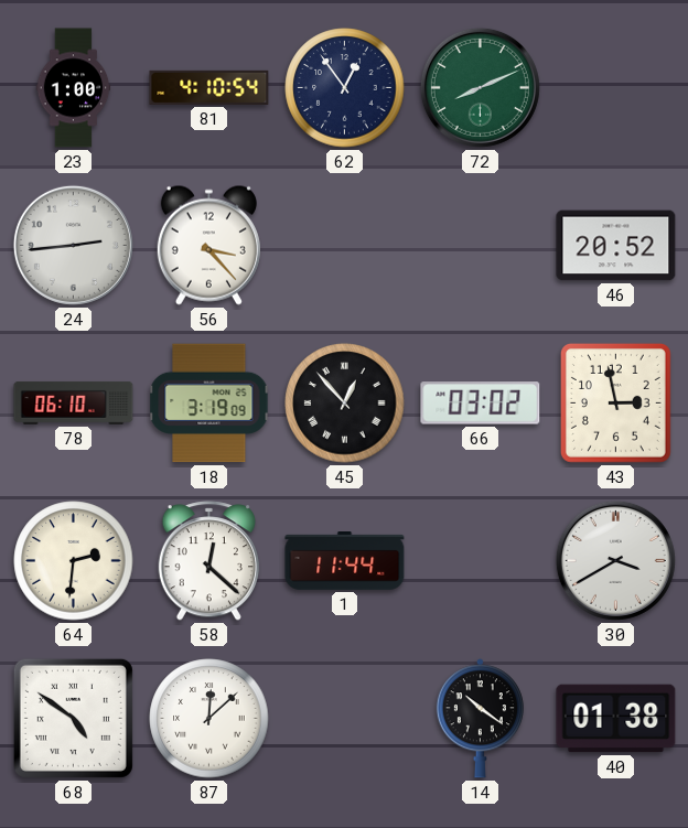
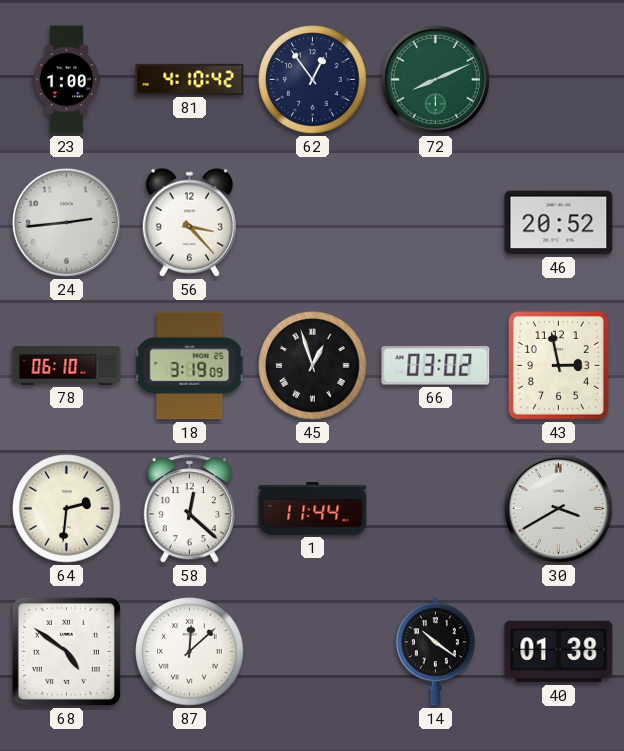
81: 4:10:54 -> 4:10:42 (190, 79)
45: 12:53 -> 12:57 (313, 366)
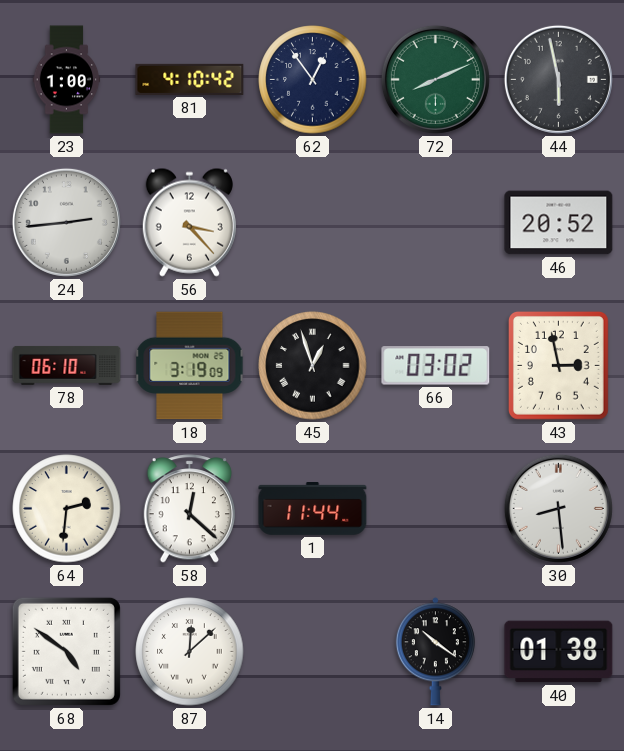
44: none -> 5:58 (558, 79)
30: 3:40 -> 8:29 (558, 508)
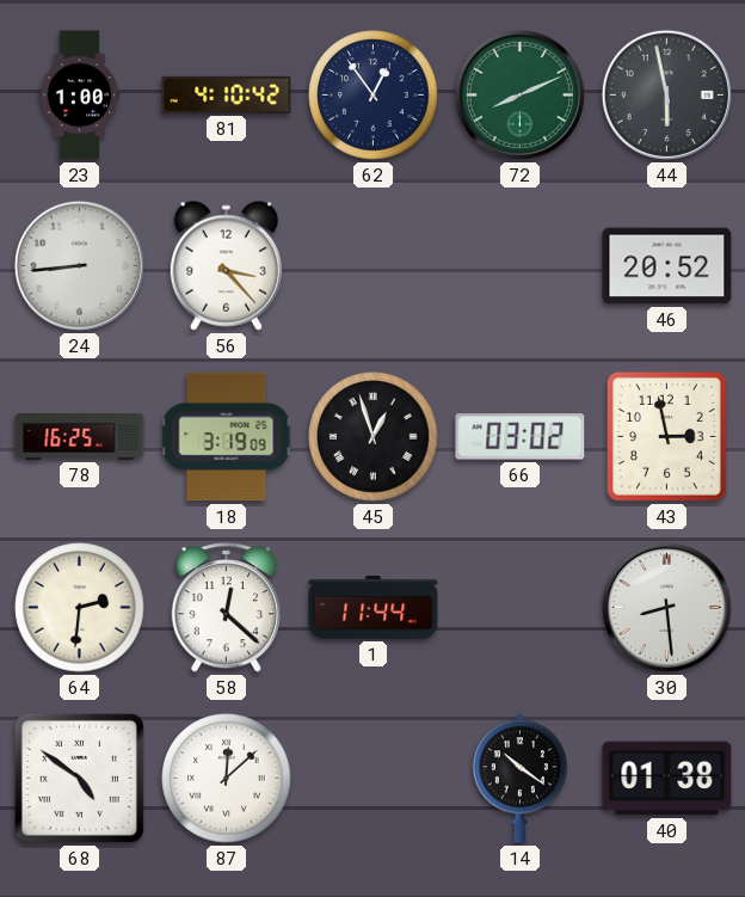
24: 2:44 -> 8:44 (79, 265)
78: 06:10 -> 16:25 (80, 437)
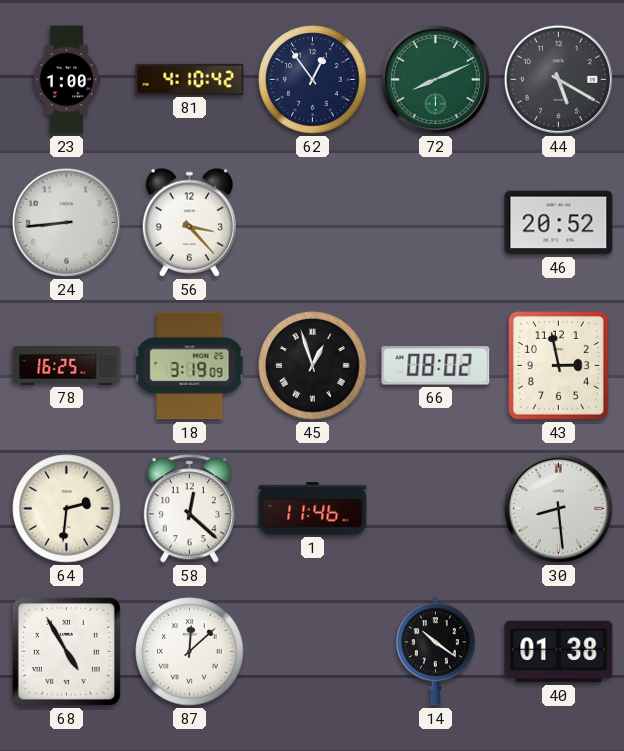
44: 5:58 -> 5:20 (558, 79)
66: 03:02 -> 08:02 (436, 366)
1: 11:44 -> 11:46 (313, 509)
68: 4:51 -> 4:55 (66, 651)
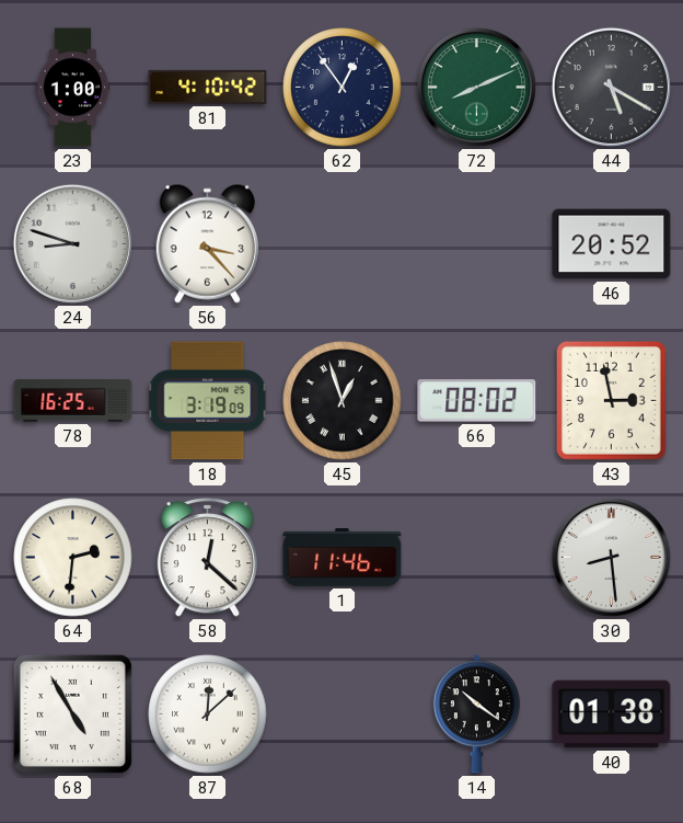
24: 8:44 -> 8:48 (72, 243)
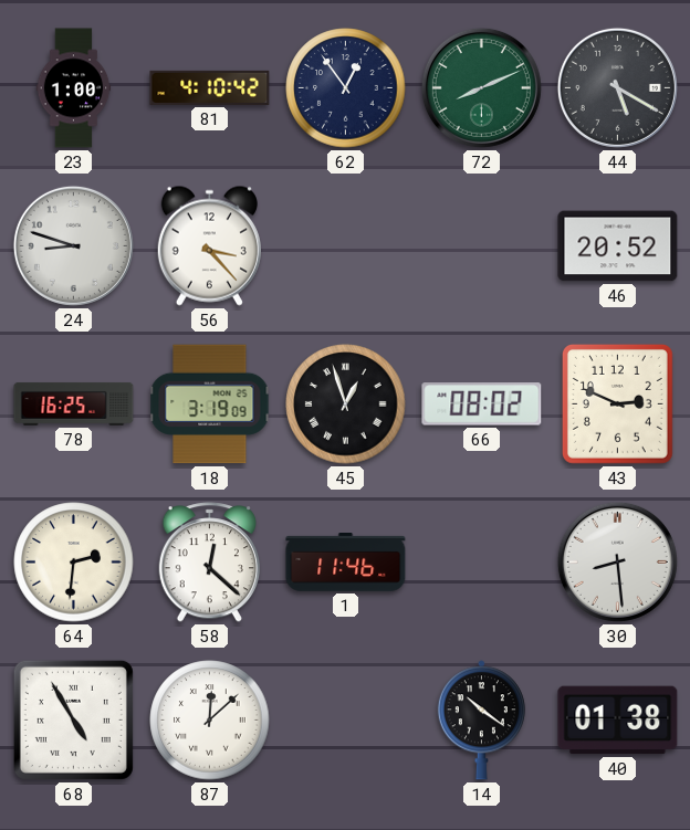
43: 2:58 -> 2:49 (617, 403)
